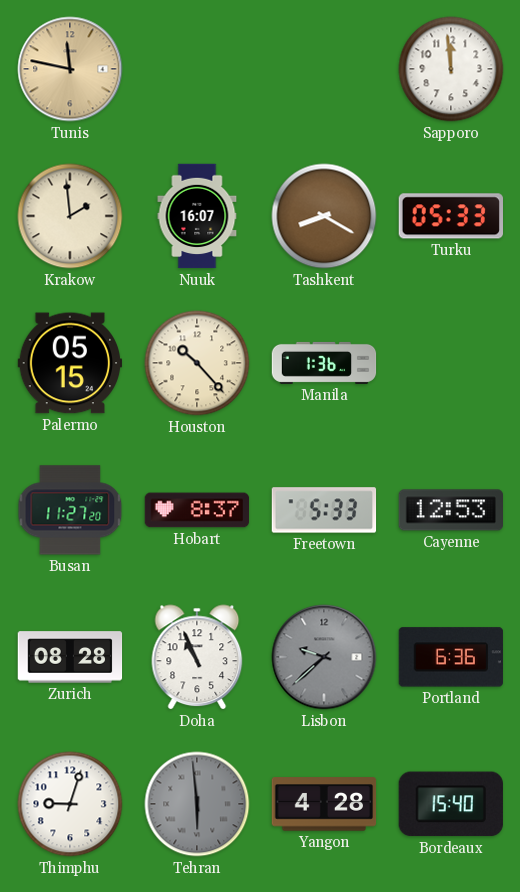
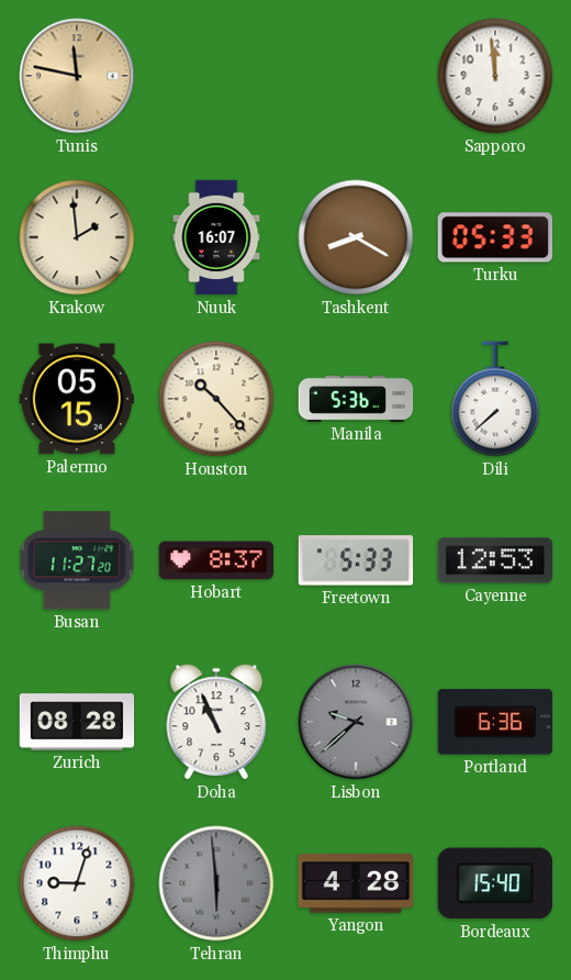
Manila: 1:36 -> 5:36 (356, 399)
Dili: none -> 7:38 (495, 399)
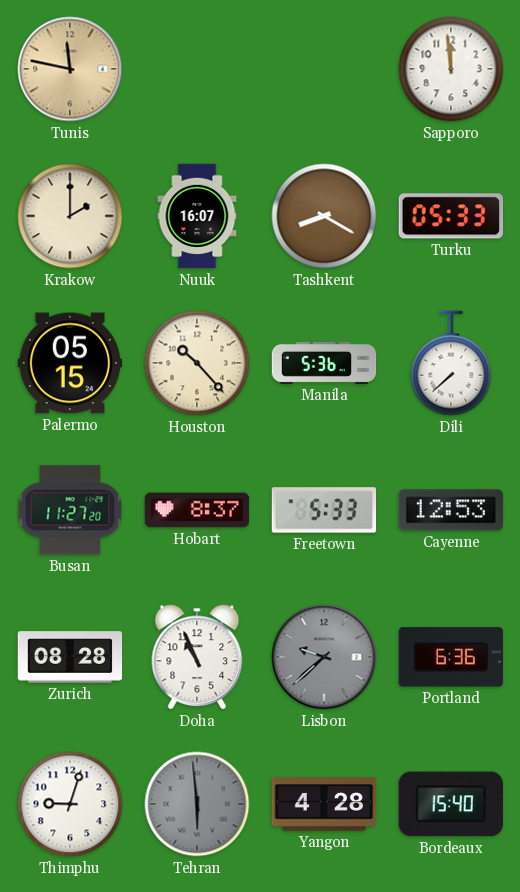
Krakow: 1:59 -> 2:00 (70, 216)
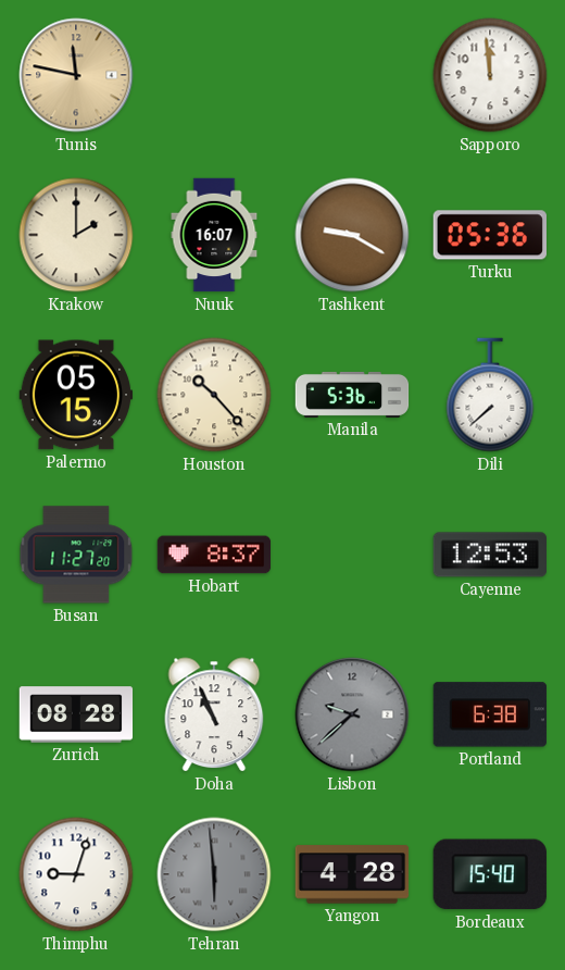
Tashkent: 8:20 -> 9:20 (352, 235)
Turku: 05:33 -> 05:36 (489, 235)
Freetown: 5:33 -> none (324, 510)
Portland: 6:36 -> 6:38 (490, 714)
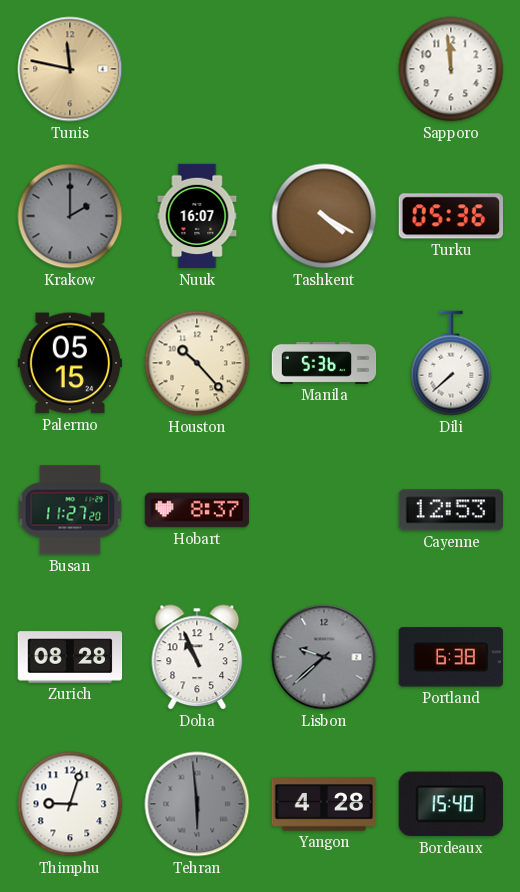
Krakow dial: cream -> grey (70, 216)
Tashkent: 9:20 -> 4:20 (324, 216)
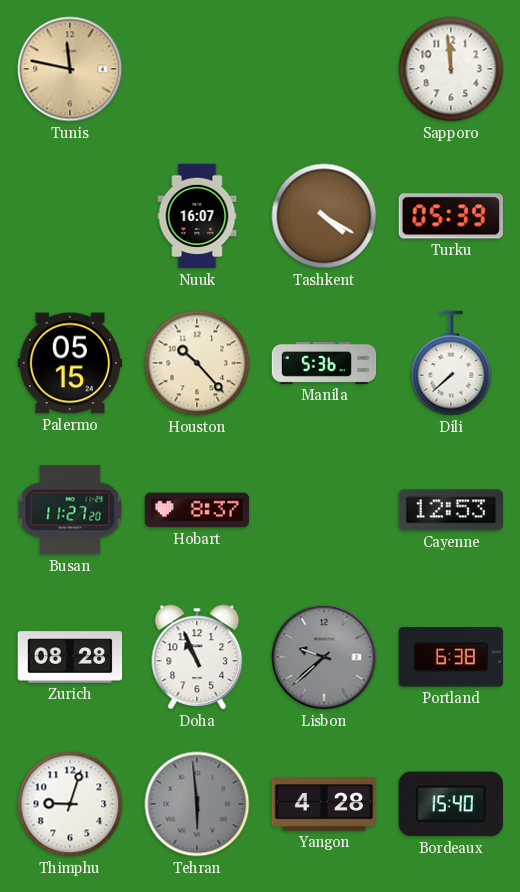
Krakow: 2:00 -> none (70, 216)
Turku: 05:36 -> 05:39 (450, 216)
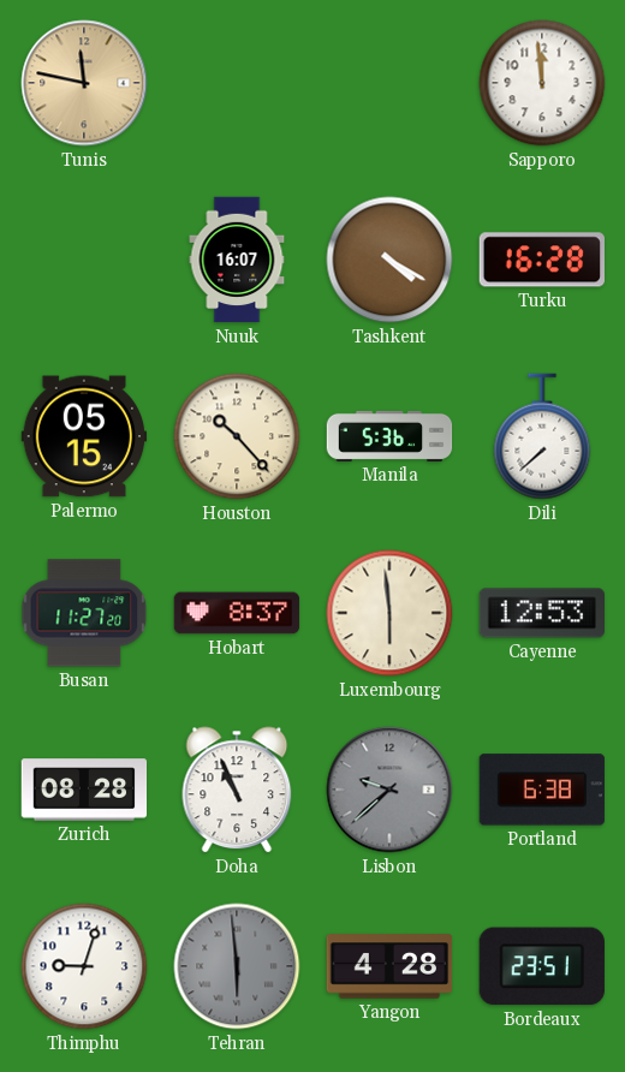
Turku: 05:39 -> 16:28 (541, 260)
Luxembourg: none -> 5:59 (389, 613)
Bordeaux: 15:40 -> 23:51 (542, 966)
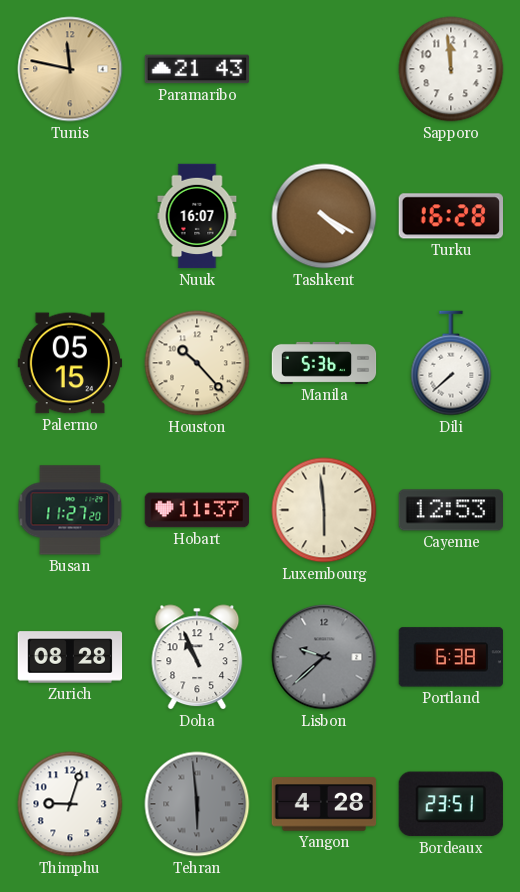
Paramaribo: none -> 21:43 (197, 69)
Hobart: 8:37 -> 11:37 (197, 510)
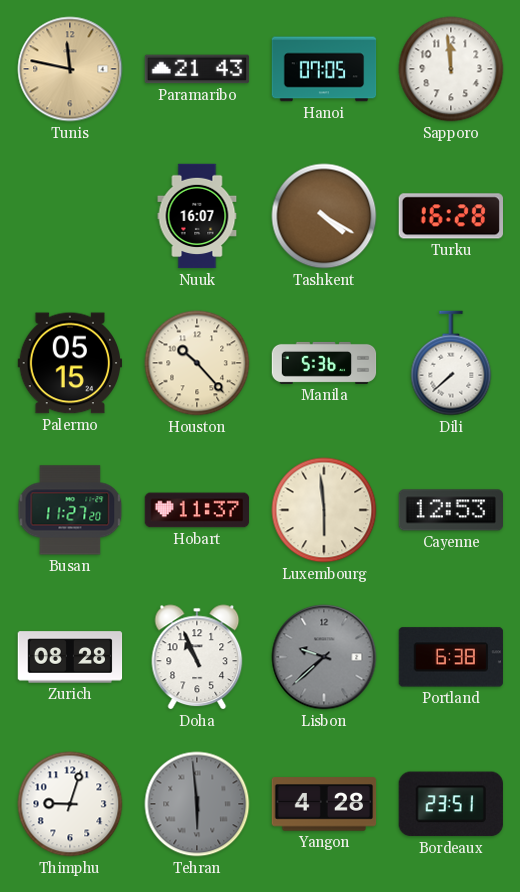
Hanoi: none -> 07:05 (324, 69)
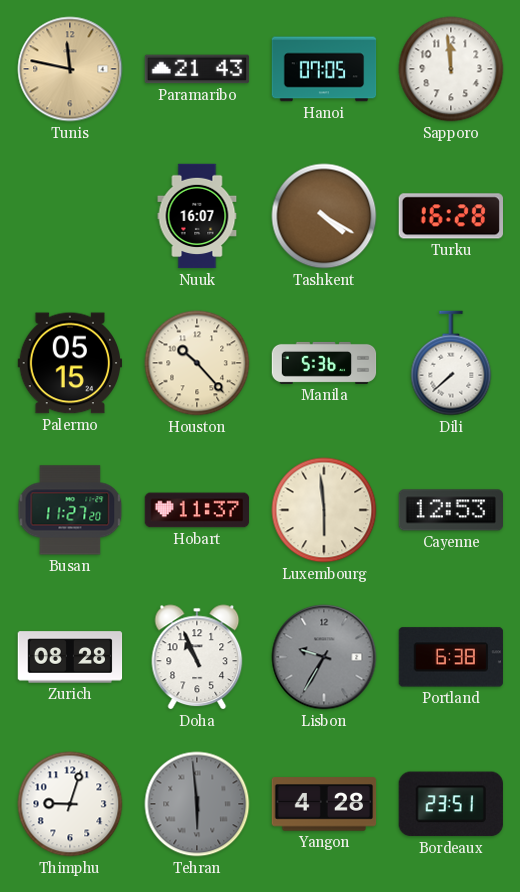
Lisbon: 9:38 -> 9:35 (324, 657)
